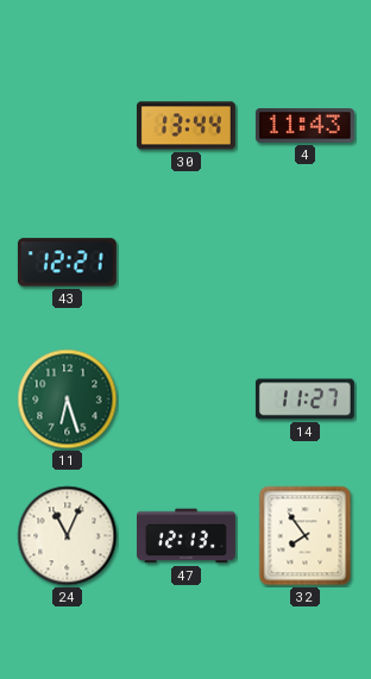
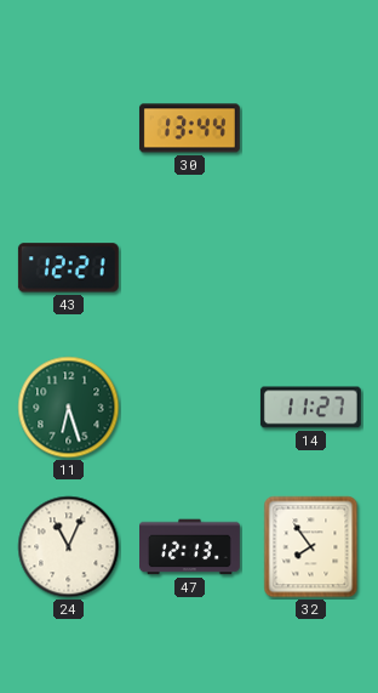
4: 11:43 -> none (304, 126)
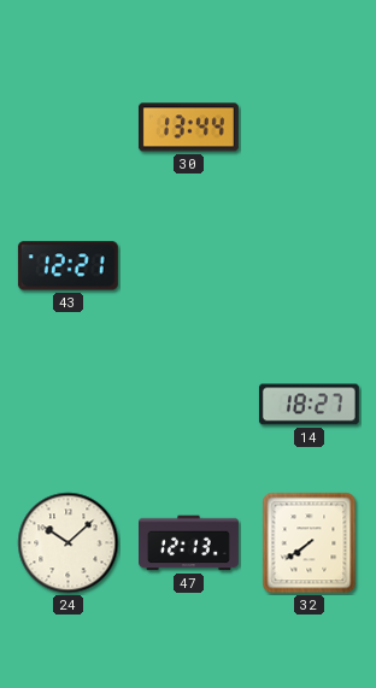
11: 6:27 -> none (69, 408)
14: 11:27 -> 18:27 (309, 405)
24: 11:04 -> 10:08 (69, 543)
32: 7:54 -> 7:39 (310, 543)
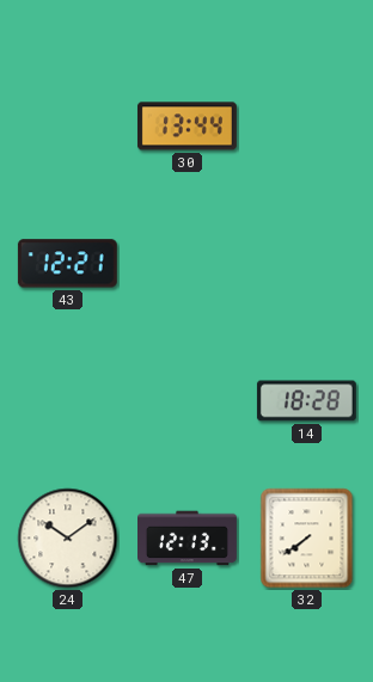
14: 18:27 -> 18:28 (306, 401)
24: 10:08 -> 10:09 (68, 539)
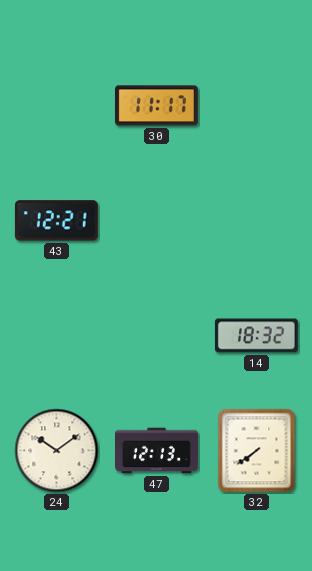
30: 13:44 -> 11:17 (156, 106)
14: 18:28 -> 18:32 (256, 336)
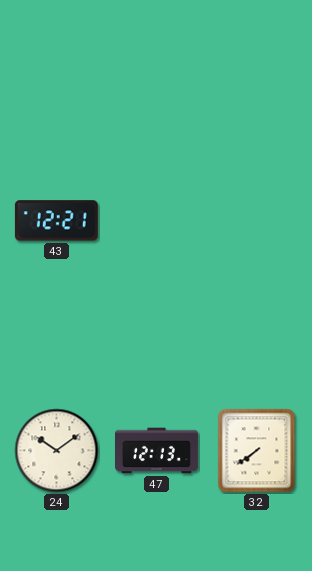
30: 11:17 -> none (156, 106)
14: 18:32 -> none (256, 336)
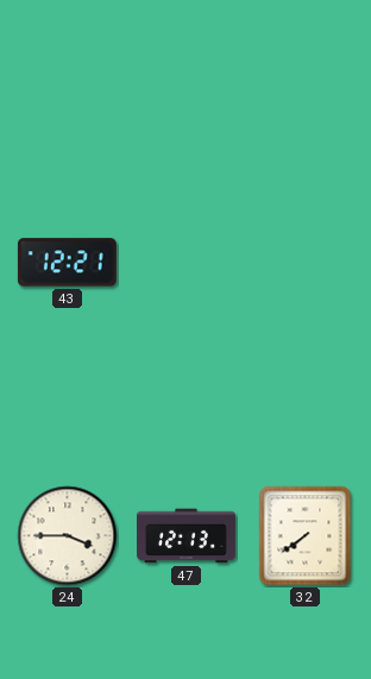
24: 10:09 -> 3:45 (68, 536)
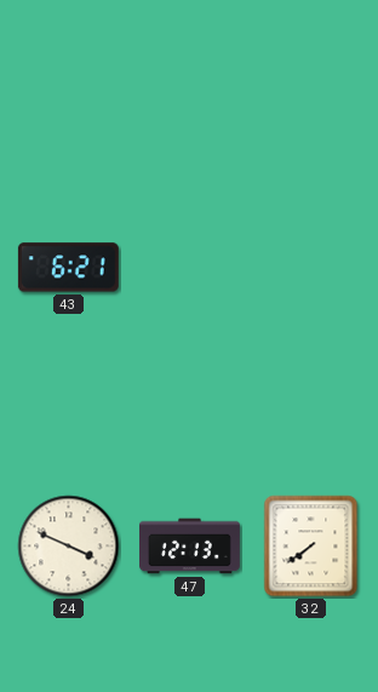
43: 12:21 -> 6:21 (68, 268)
24: 3:45 -> 3:49 (69, 547)
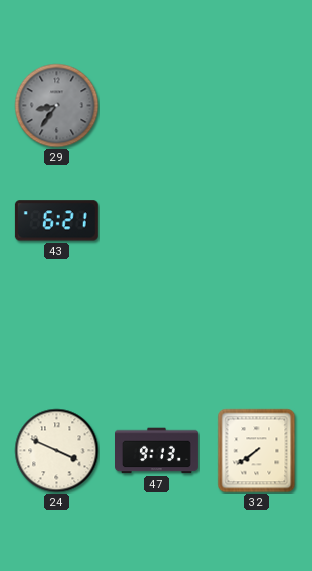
29: none -> 8:36 (57, 106)
47: 12:13 -> 9:13 (157, 451)
